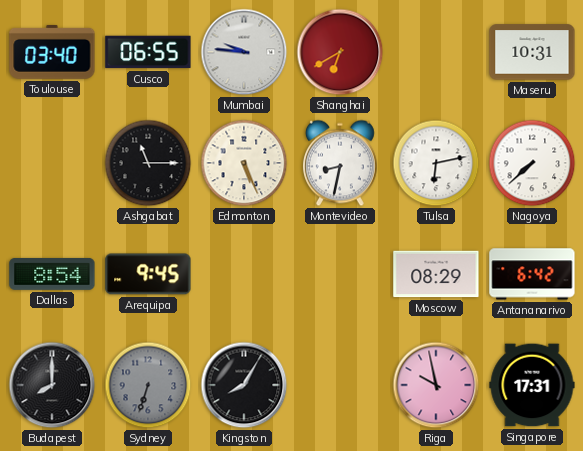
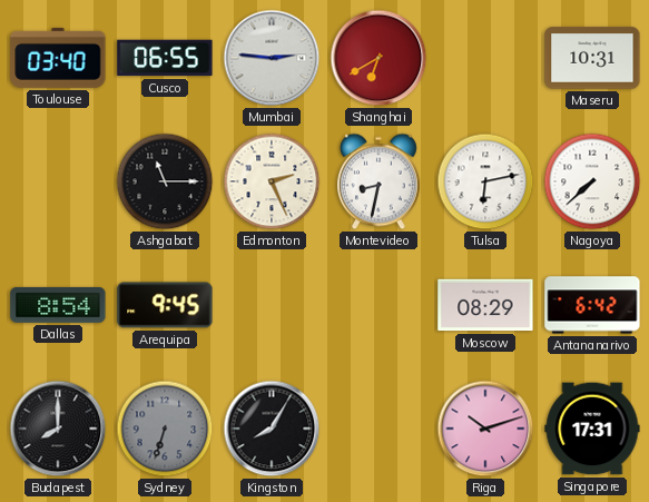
Mumbai: 9:46 -> 2:46 (272, 58)
Edmonton: 5:26 -> 2:26 (272, 181)
Riga: 9:58 -> 10:12 (485, 429)
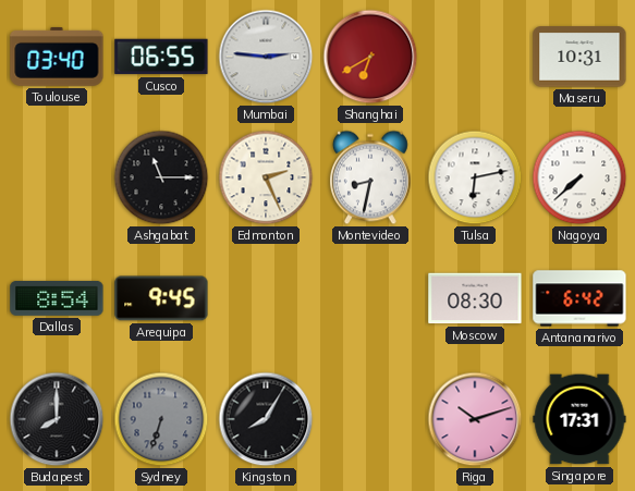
Moscow: 08:29 -> 08:30 (475, 298)
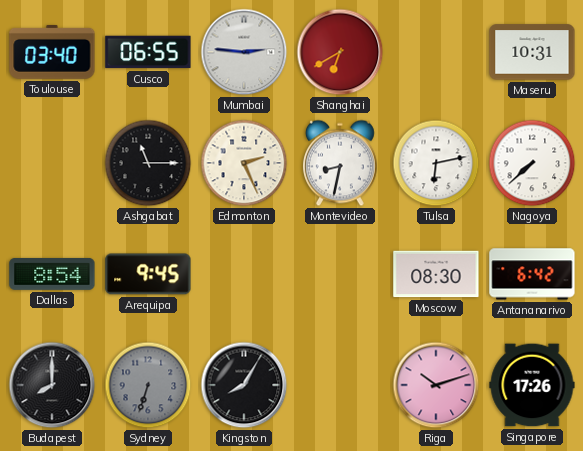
Singapore: 17:31 -> 17:26 (532, 385)
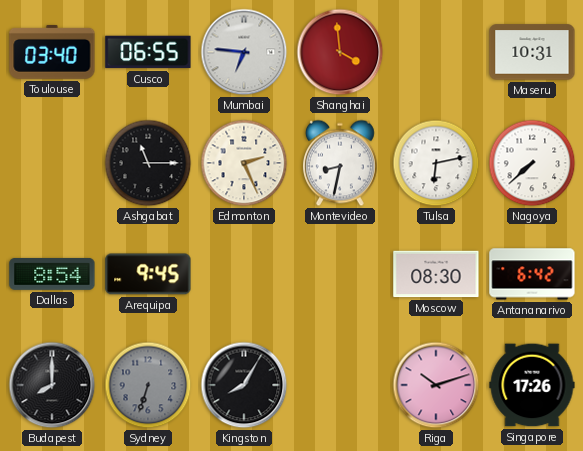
Mumbai: 2:46 -> 6:46 (244, 52)
Shanghai: 6:40 -> 3:59 (340, 52)
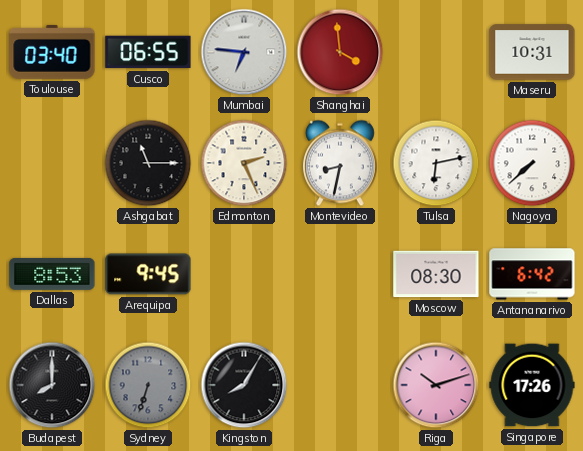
Dallas: 8:54 -> 8:53 (52, 274)
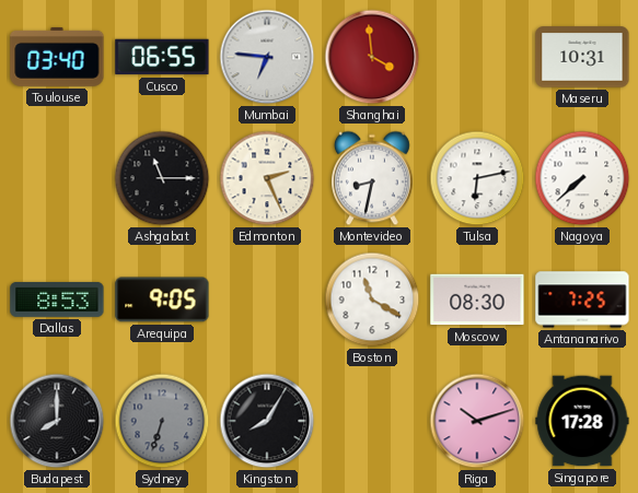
Arequipa: 9:45 -> 9:05 (162, 300)
Boston: none -> 11:20 (372, 300)
Antananarivo: 6:42 -> 7:25 (582, 300)
Singapore: 17:26 -> 17:28 (582, 421)
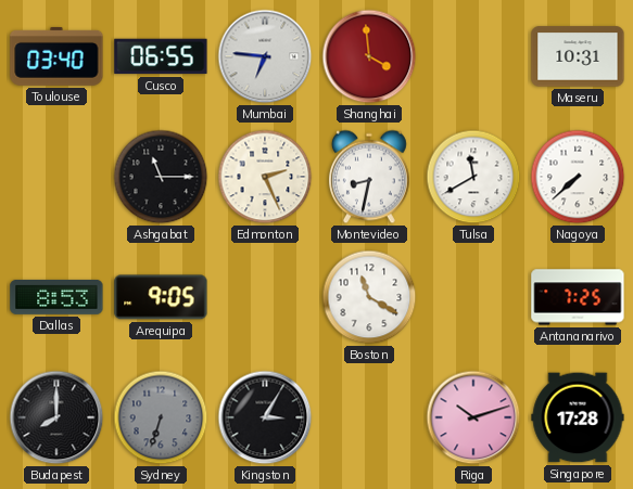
Tulsa: 6:13 -> 11:40 (473, 177)
Moscow: 08:30 -> none (477, 300)
Kingston: 8:05 -> 3:05 (265, 417)
